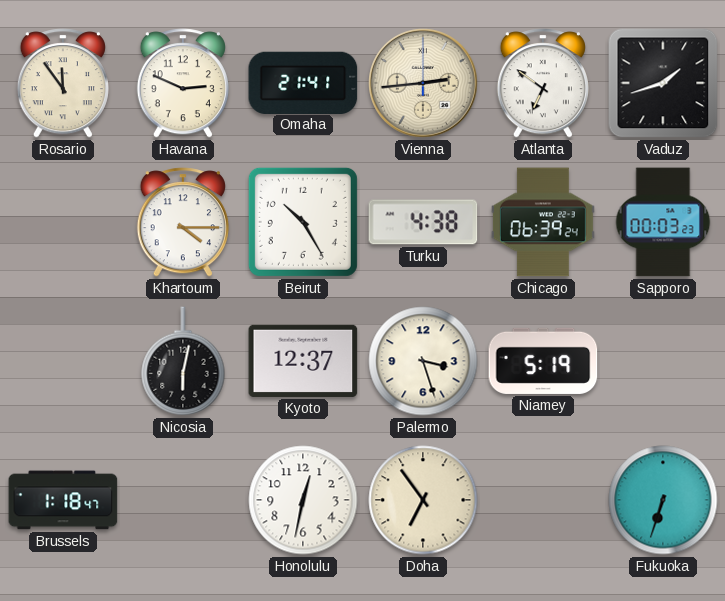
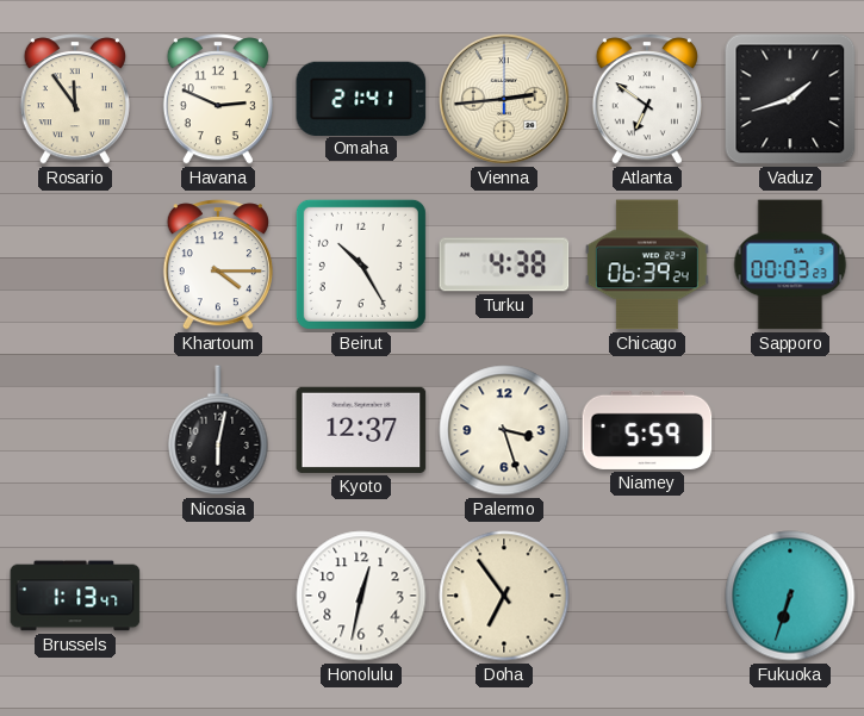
Niamey: 5:19 -> 5:59 (647, 430)
Brussels: 1:18 -> 1:13 (75, 596)
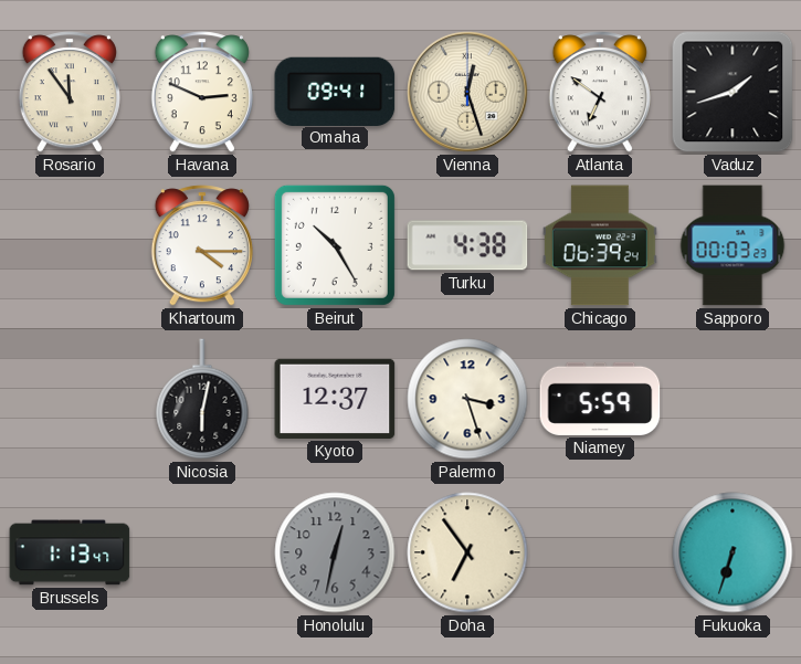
Omaha: 21:41 -> 09:41 (335, 91)
Vienna: 2:44 -> 12:27 (468, 93)
Honolulu dial: white -> grey (335, 552)
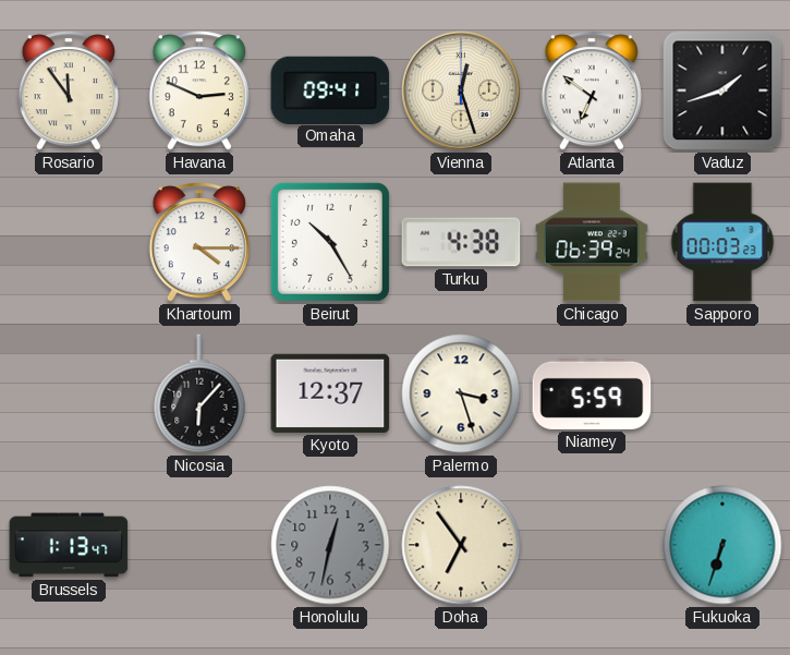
Nicosia: 6:02 -> 6:07 (199, 393)
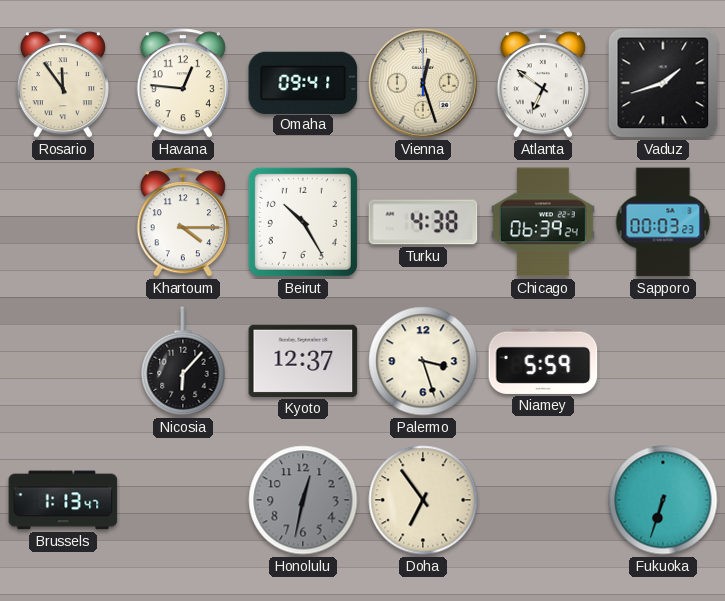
Havana: 2:49 -> 12:46 (183, 83)
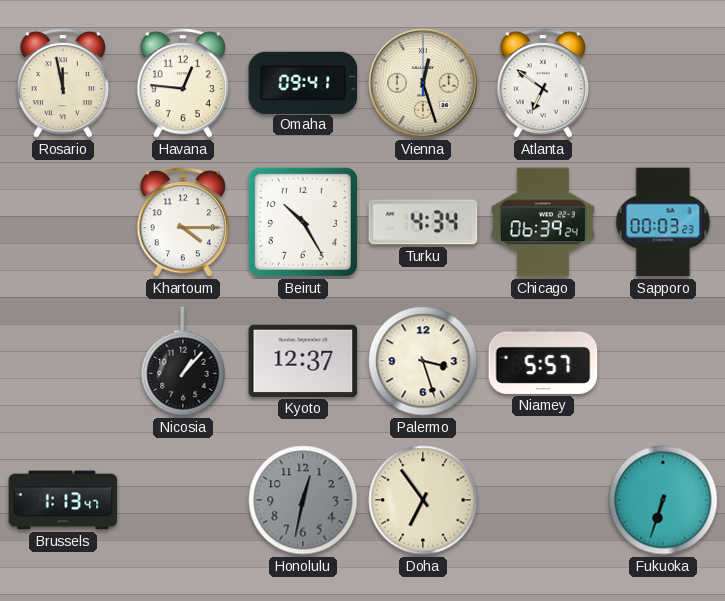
Rosario: 11:54 -> 11:58 (63, 83)
Vaduz: 1:42 -> none (663, 83)
Turku: 4:38 -> 4:34 (423, 222)
Nicosia: 6:07 -> 1:07 (183, 361)
Niamey: 5:59 -> 5:57 (543, 361)
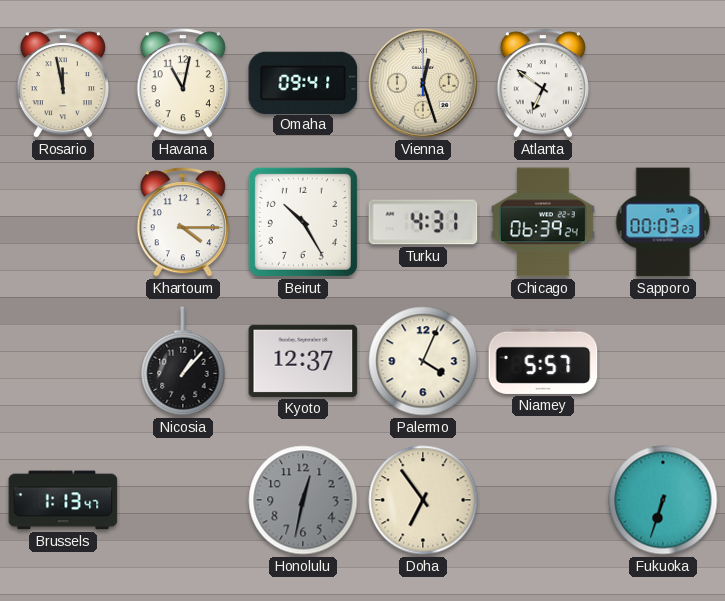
Havana: 12:46 -> 11:02 (183, 83)
Turku: 4:34 -> 4:31 (423, 222)
Palermo: 3:27 -> 4:04 (423, 361)
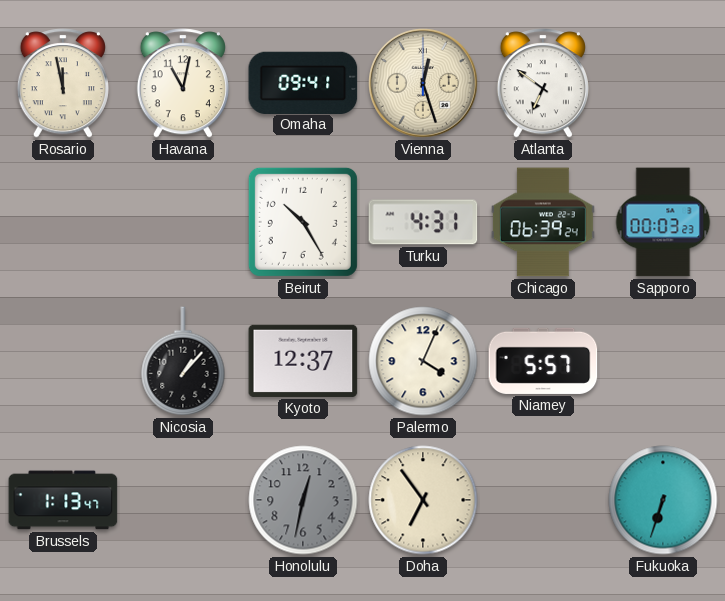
Khartoum: 4:15 -> none (183, 222)
